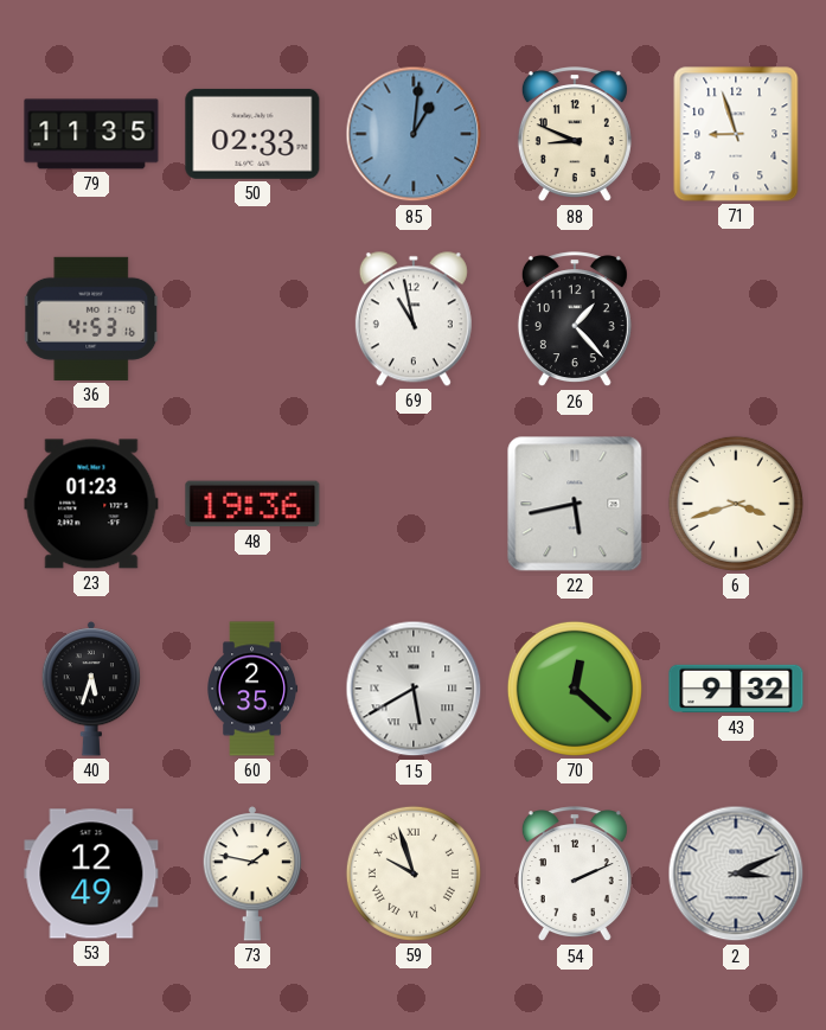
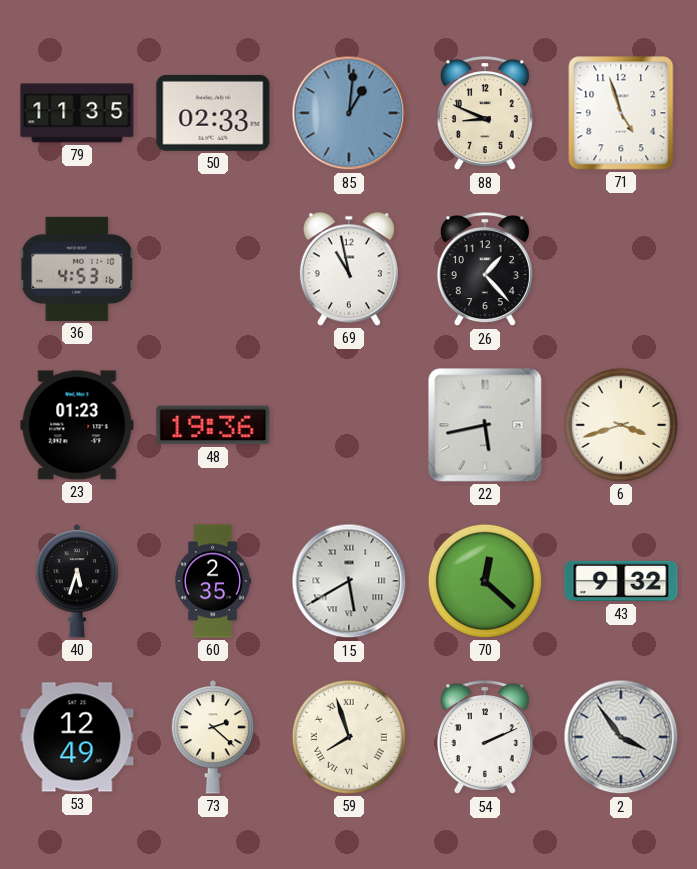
71: 8:57 -> 4:57 (621, 113)
73: 1:47 -> 2:22 (213, 737)
59: 9:57 -> 7:57 (349, 737)
2: 3:11 -> 3:54 (621, 737)
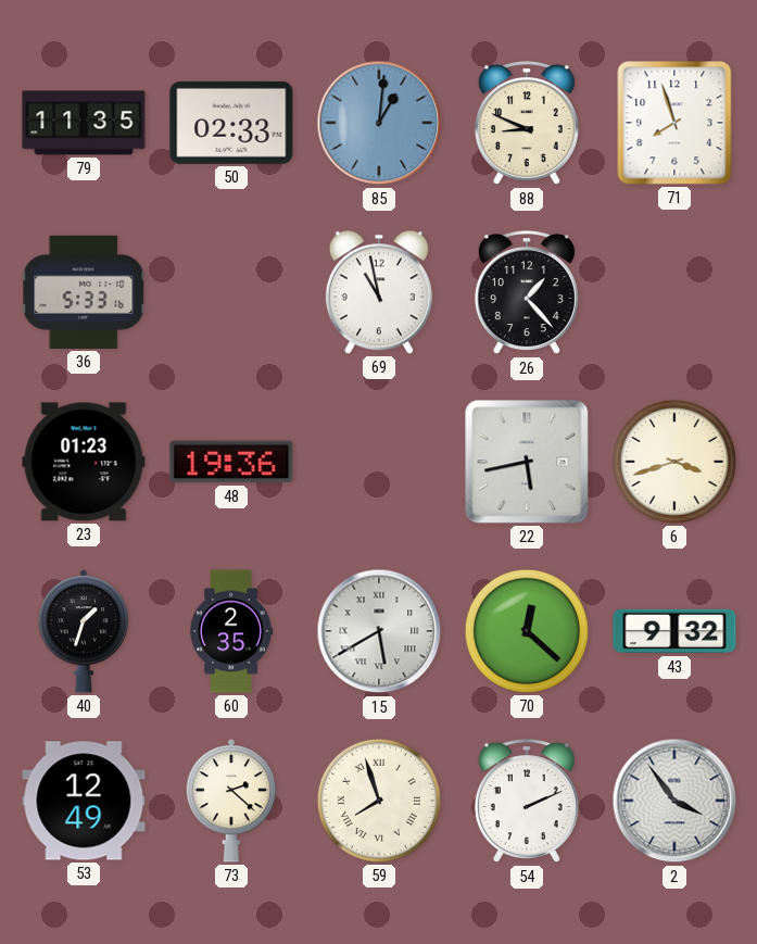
71: 4:57 -> 7:57 (674, 123)
36: 4:53 -> 5:33 (85, 292)
40: 5:33 -> 1:33 (84, 631)
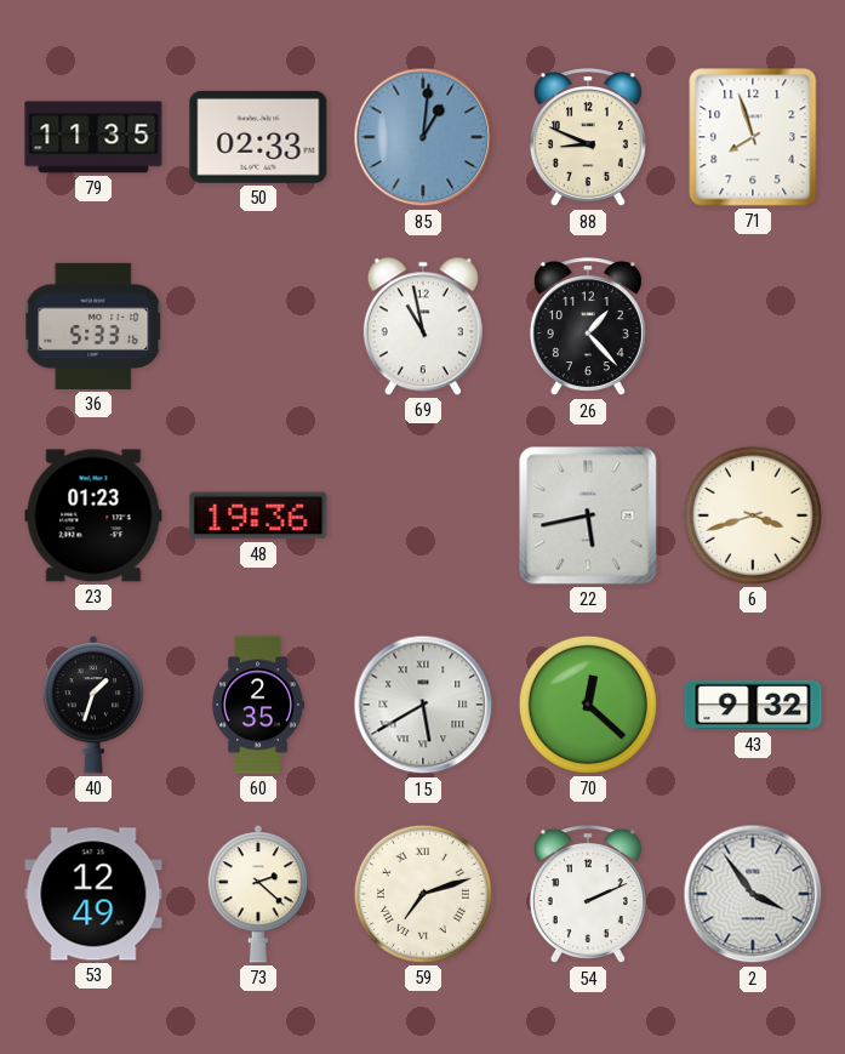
59: 7:57 -> 7:12 (423, 894)
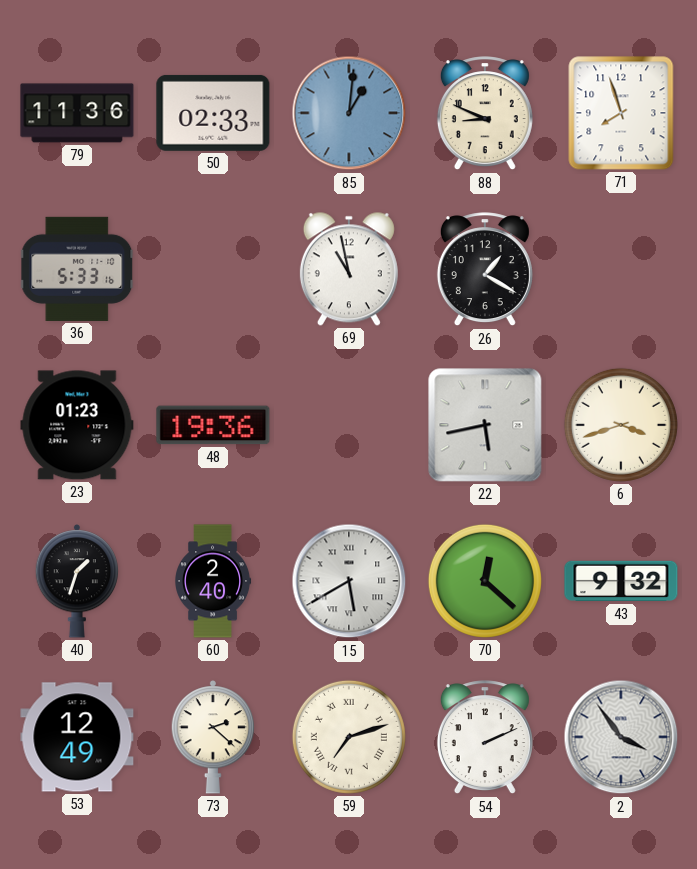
79: 11:35 -> 11:36 (77, 113)
26: 1:23 -> 1:20 (485, 270)
60: 2:35 -> 2:40 (214, 581)
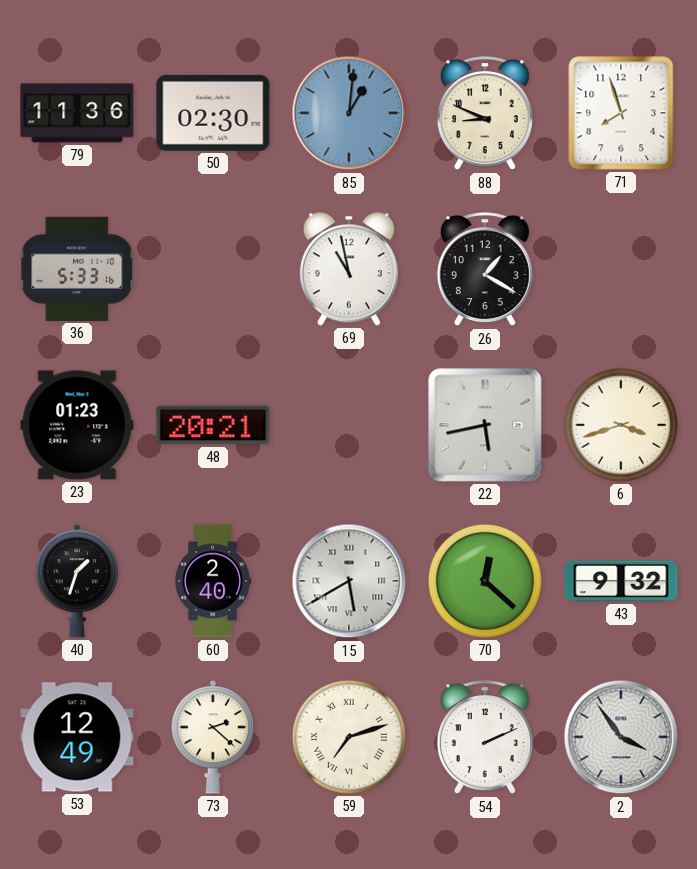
50: 02:33 -> 02:30 (213, 113)
48: 19:36 -> 20:21 (213, 425)
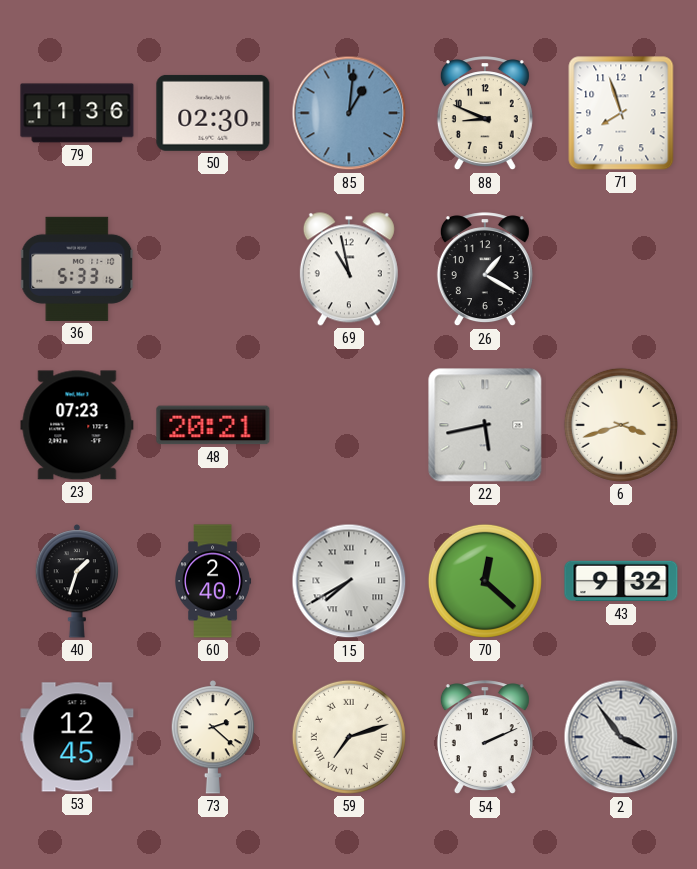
23: 01:23 -> 07:23 (77, 425)
15: 5:40 -> 7:40 (349, 581)
53: 12:49 -> 12:45 (77, 737)
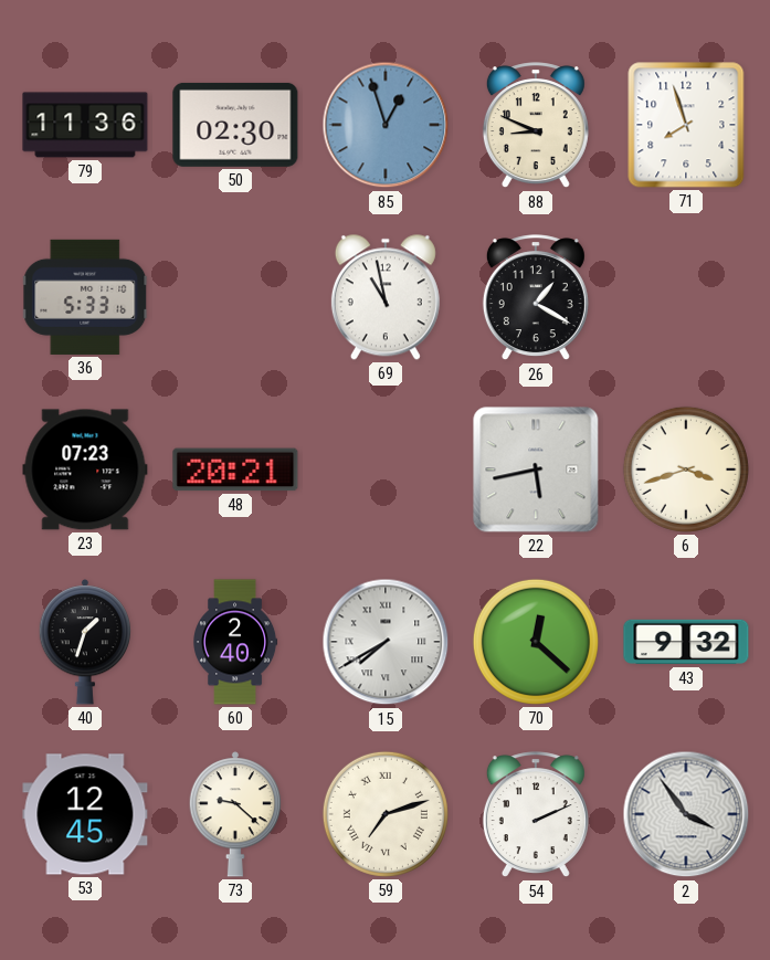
85: 1:01 -> 12:57 (386, 125)
73: 2:22 -> 9:22 (235, 814)
